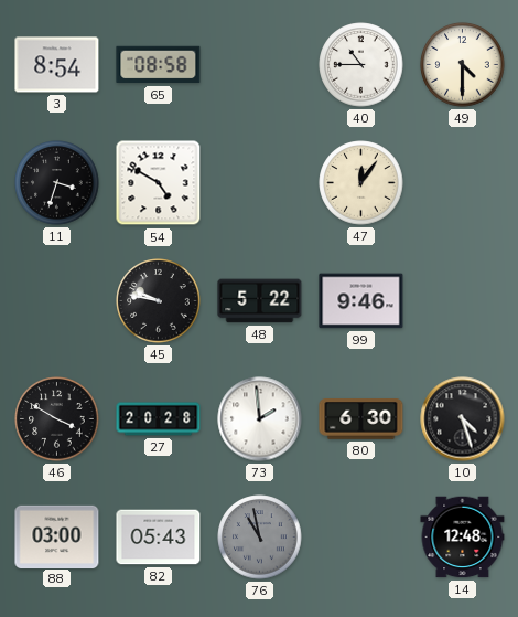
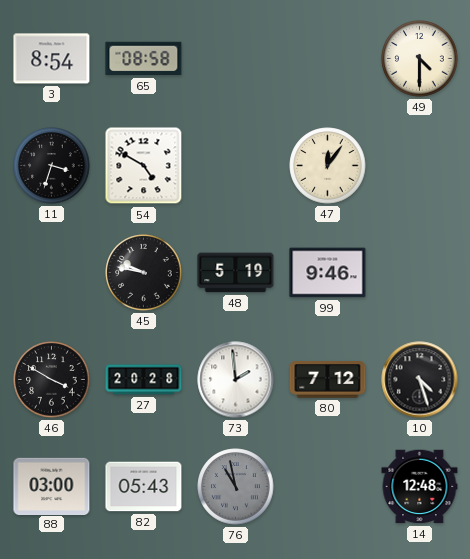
40: 10:45 -> none (361, 65)
48: 5:22 -> 5:19 (236, 273)
80: 6:30 -> 7:12 (328, 380)
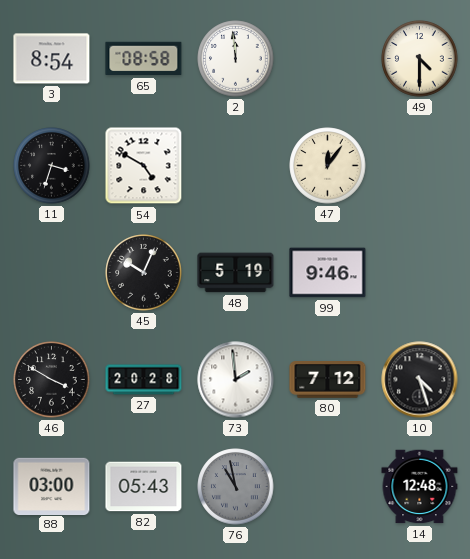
2: none -> 11:59 (236, 59)
45: 9:47 -> 10:04 (144, 273)
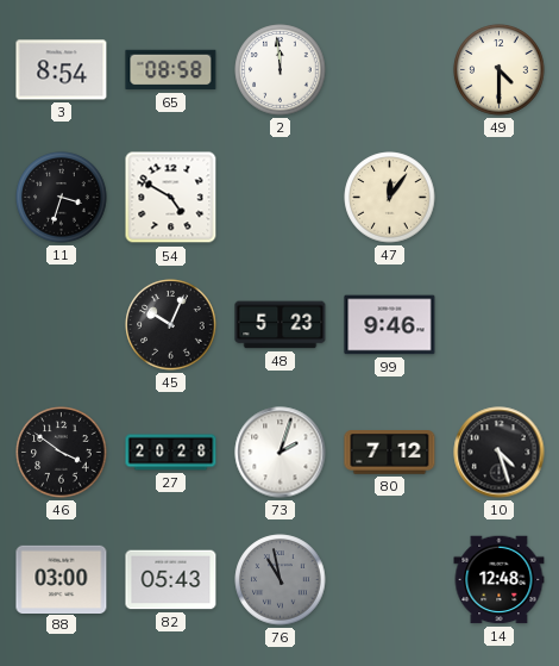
48: 5:19 -> 5:23 (281, 325)
46: 3:50 -> 3:51 (62, 453)
73: 1:59 -> 2:03 (281, 453)
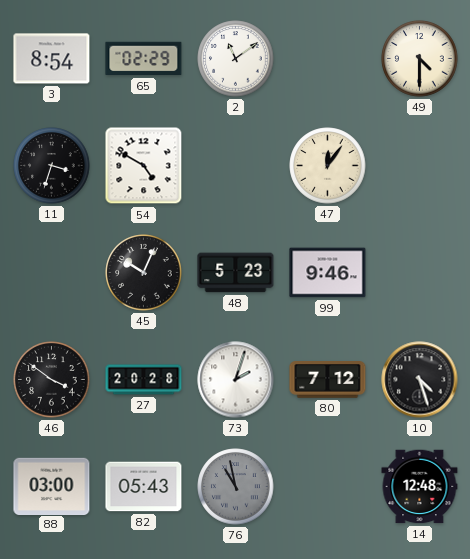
65: 08:58 -> 02:29 (144, 59)
2: 11:59 -> 11:09 (236, 59)
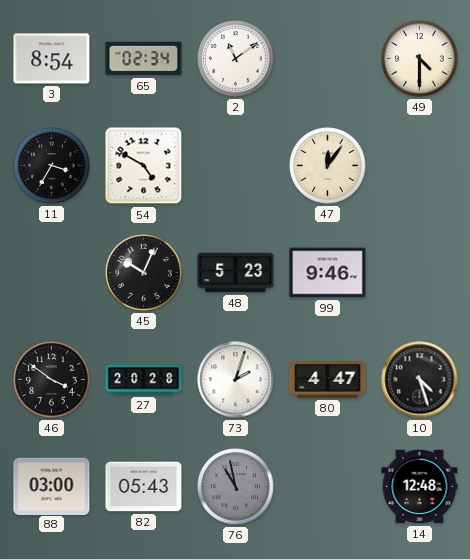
65: 02:29 -> 02:34 (144, 59)
11: 3:33 -> 3:35 (52, 166)
80: 7:12 -> 4:47 (328, 380)
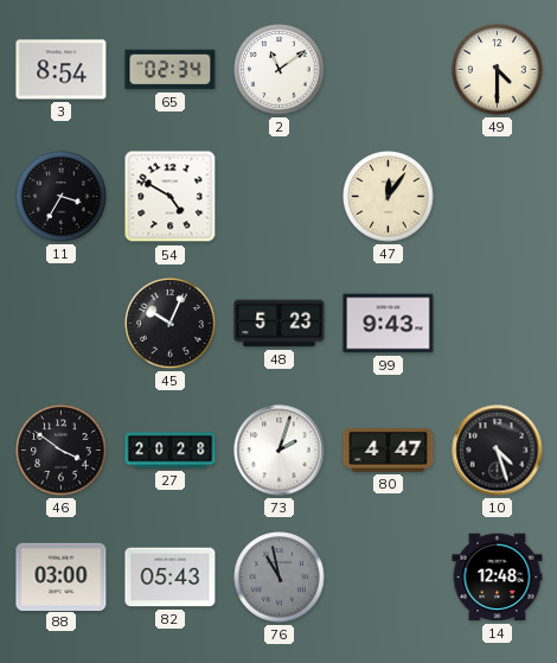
99: 9:46 -> 9:43 (389, 324)
